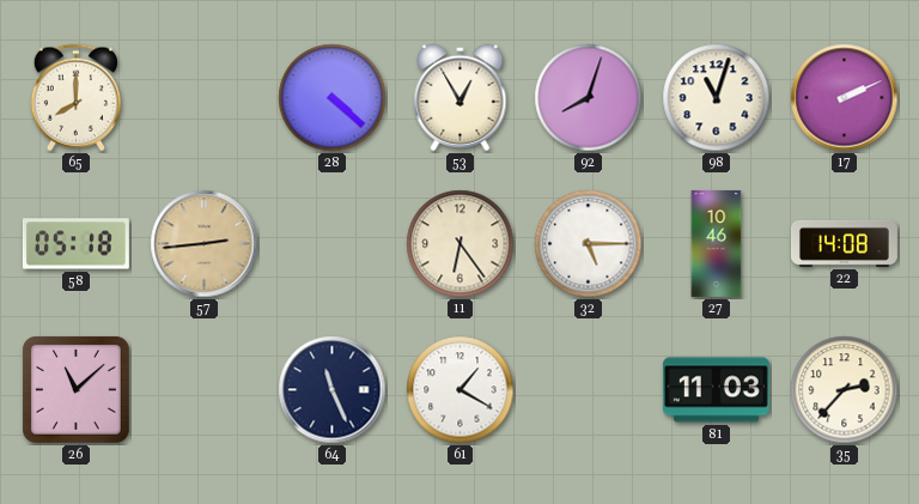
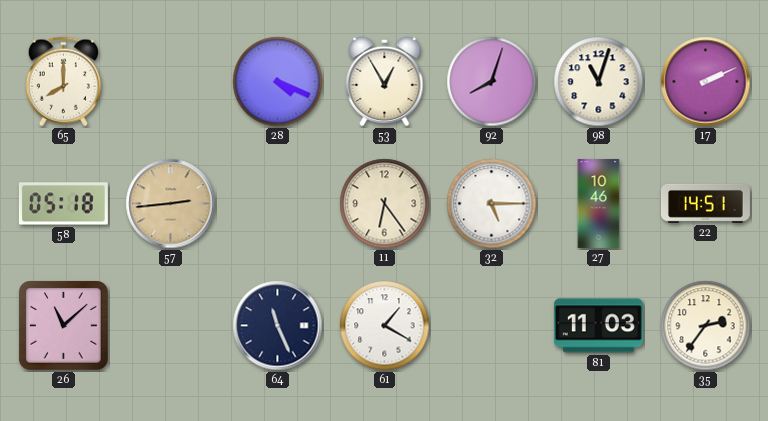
28: 4:22 -> 4:19 (278, 82)
22: 14:08 -> 14:51 (705, 203)
35: 2:37 -> 2:36 (706, 326)
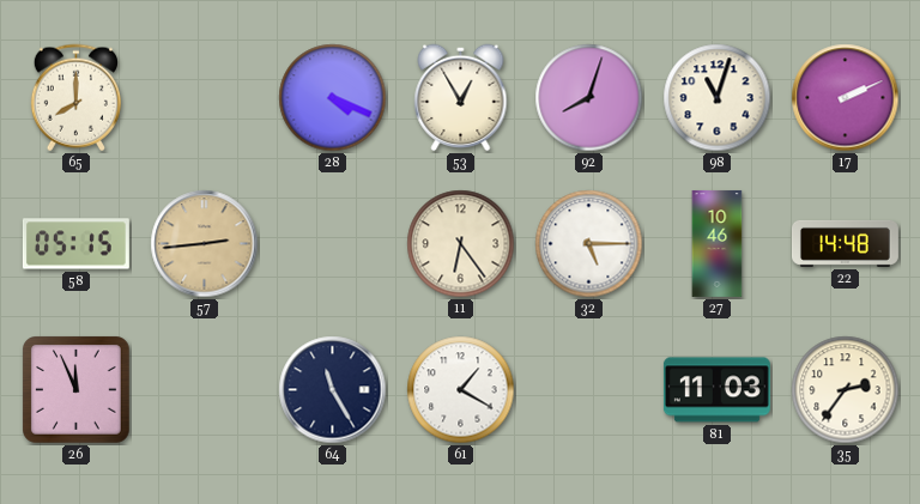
58: 05:18 -> 05:15 (75, 244)
22: 14:51 -> 14:48 (845, 243)
26: 11:08 -> 11:56 (77, 390)
64: 11:26 -> 11:25 (333, 390)
